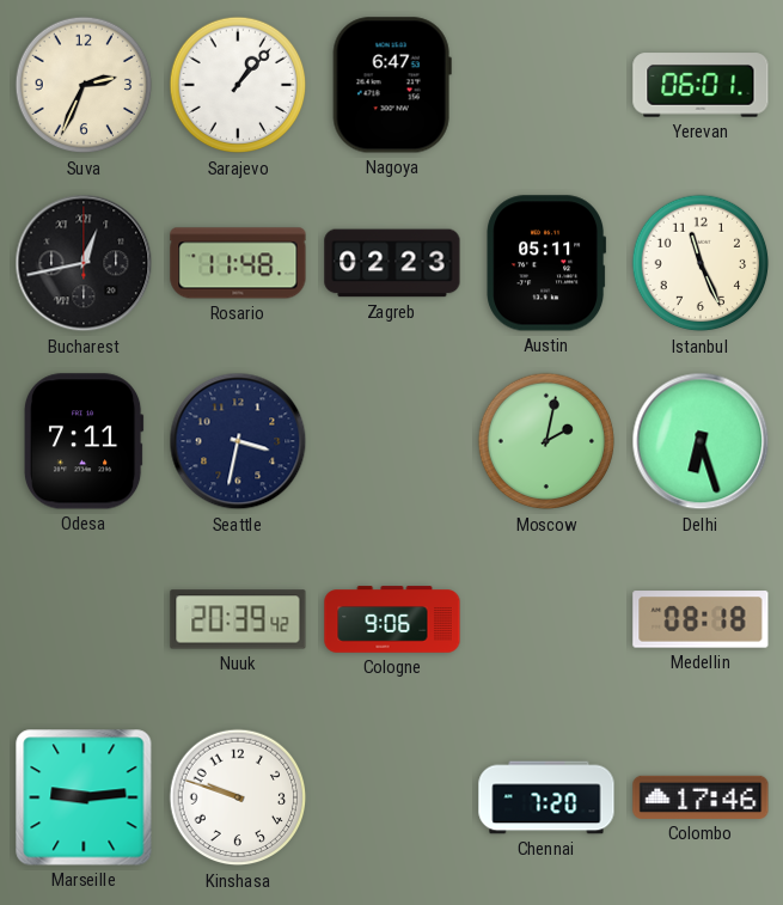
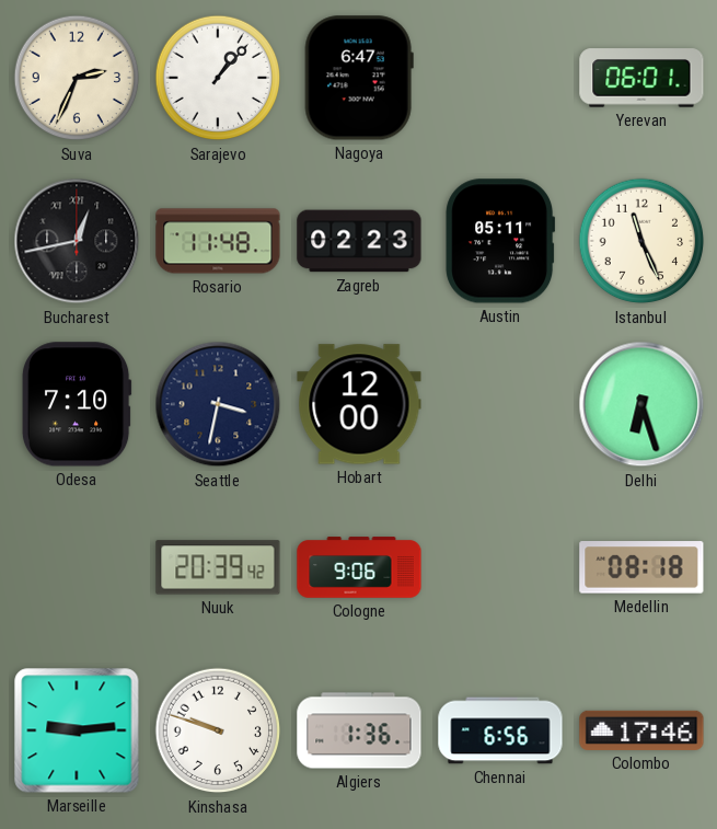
Odesa: 7:11 -> 7:10 (77, 404)
Hobart: none -> 12:00 (359, 404)
Moscow: 2:02 -> none (546, 441)
Algiers: none -> 1:36 (359, 730)
Chennai: 7:20 -> 6:56 (500, 730)
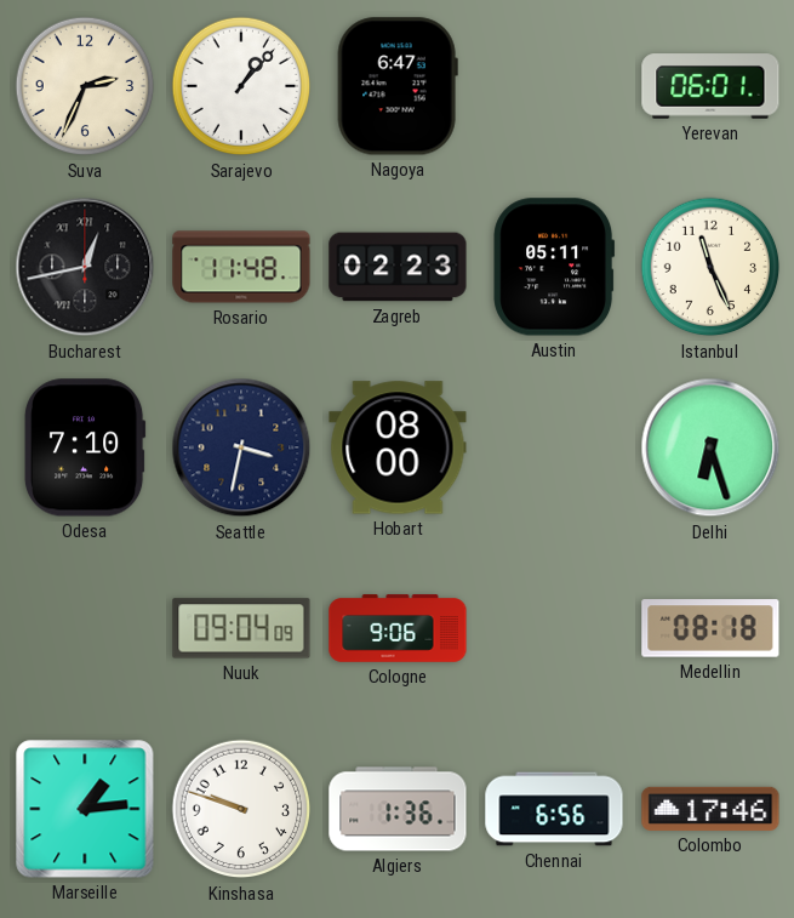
Hobart: 12:00 -> 08:00 (398, 447)
Nuuk: 20:39 -> 09:04 (241, 628)
Marseille: 9:14 -> 1:14 (85, 809)
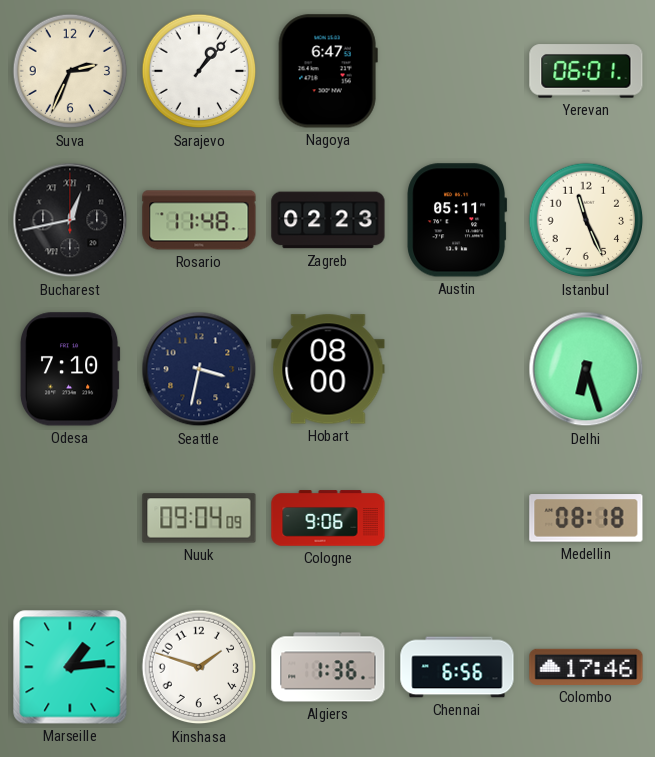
Kinshasa: 9:48 -> 1:48 (199, 667)
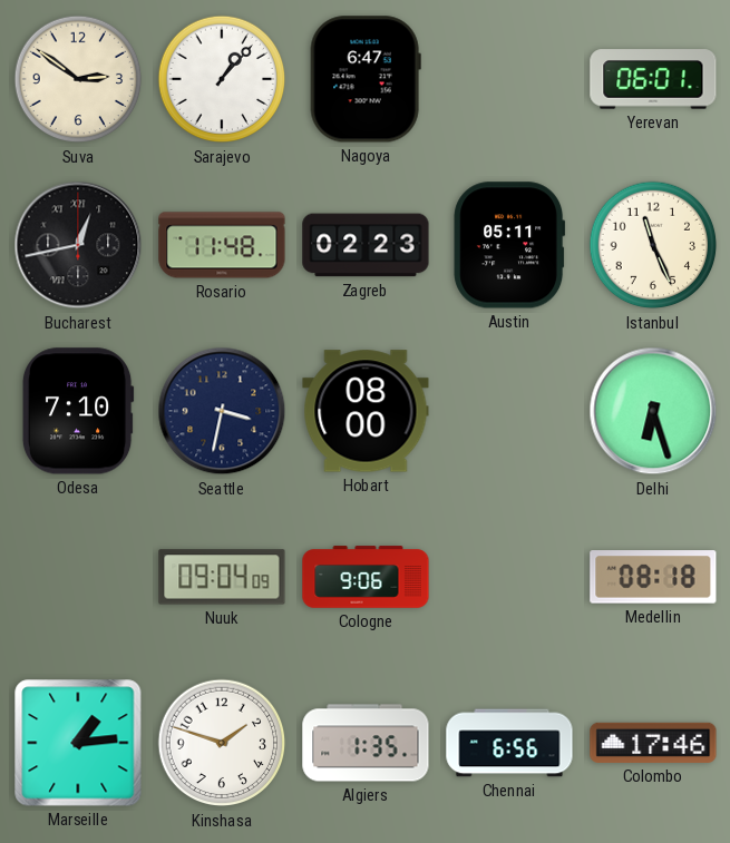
Suva: 2:34 -> 2:51 (78, 79)
Algiers: 1:36 -> 1:35 (366, 743)
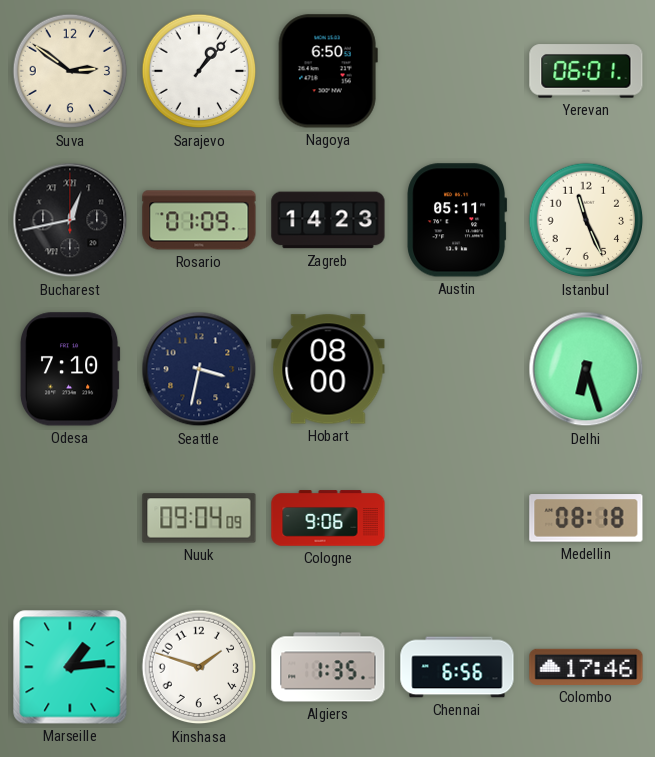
Nagoya: 6:47 -> 6:50 (328, 71)
Rosario: 11:48 -> 01:09 (199, 220)
Zagreb: 02:23 -> 14:23 (328, 220)
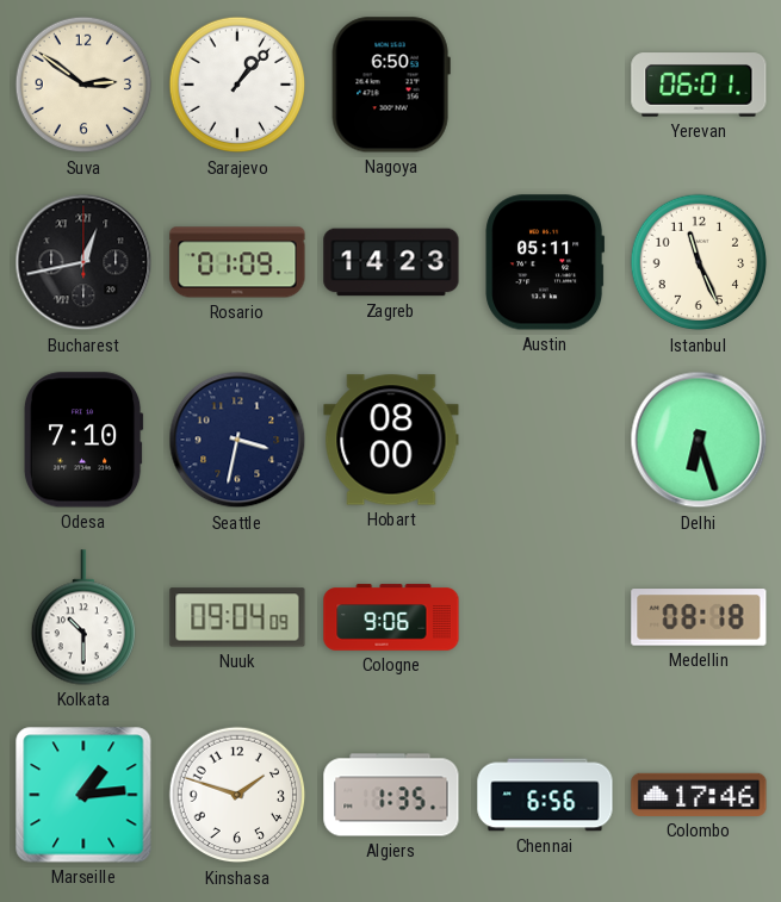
Kolkata: none -> 10:30 (82, 617)
